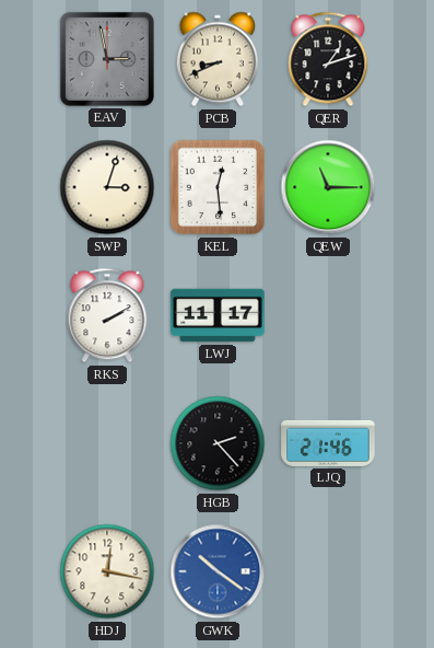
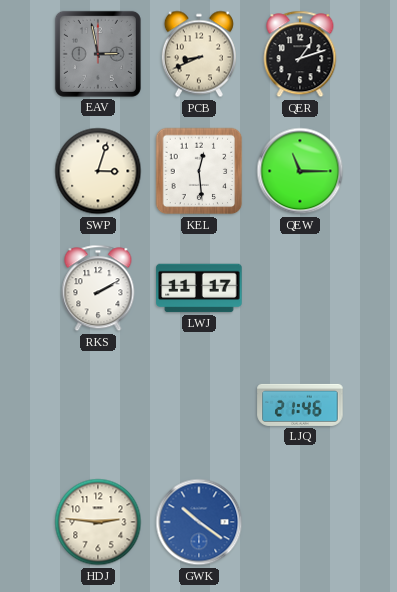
HGB: 2:23 -> none (218, 443)
HDJ: 12:17 -> 2:46 (98, 522)
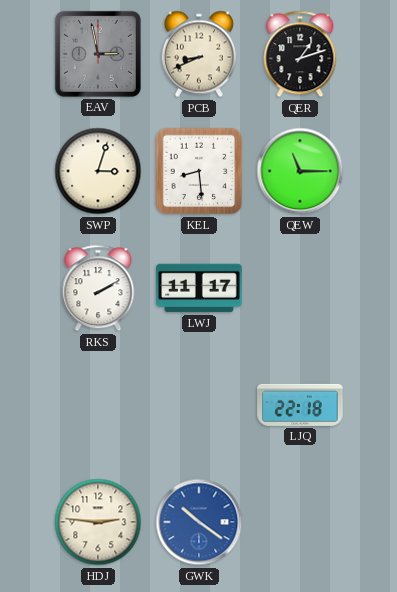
KEL: 12:29 -> 8:29 (199, 171)
LJQ: 21:46 -> 22:18 (300, 405)
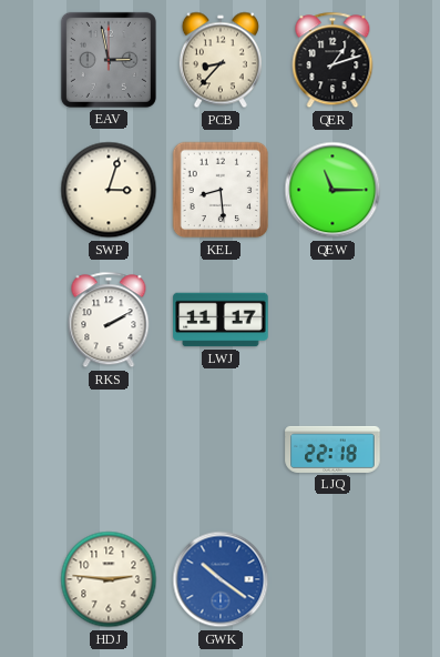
PCB: 8:41 -> 8:37 (221, 60)
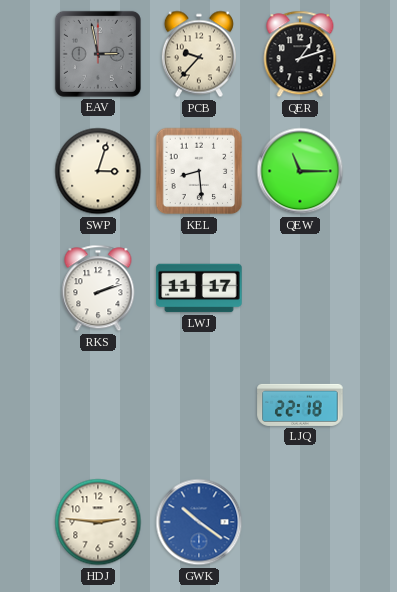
PCB: 8:37 -> 9:37 (199, 54)
RKS: 2:10 -> 2:12 (98, 288)
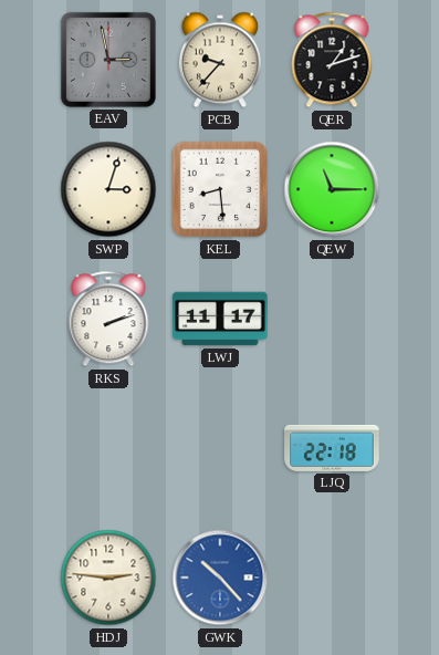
GWK: 10:21 -> 10:23 (220, 578)
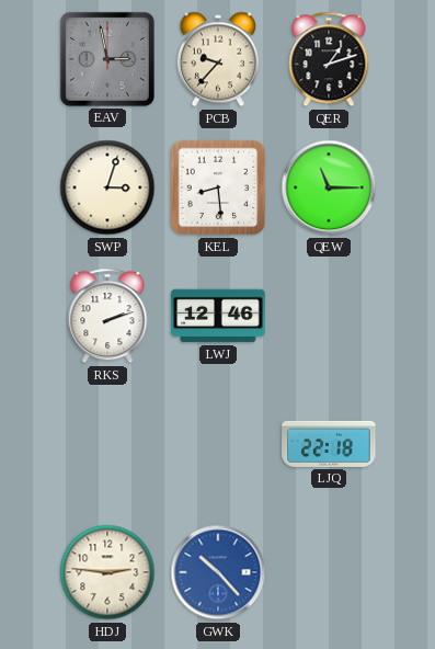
LWJ: 11:17 -> 12:46 (218, 316)
